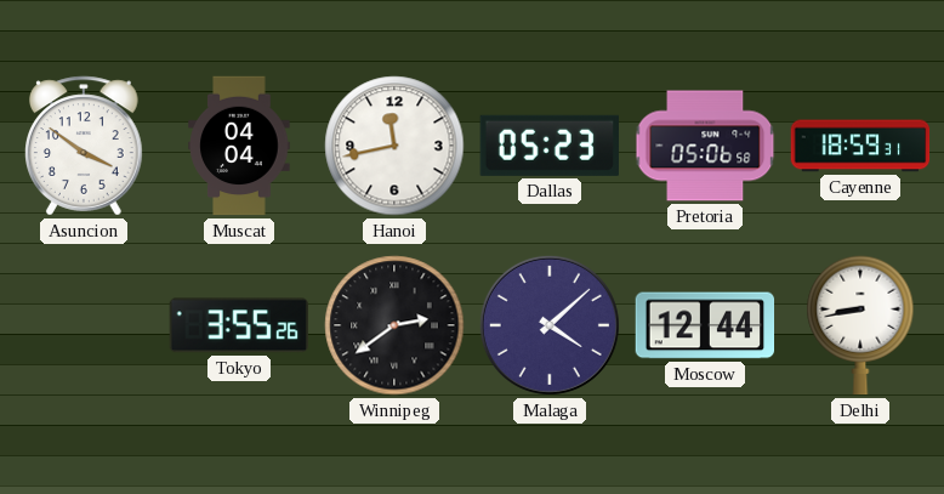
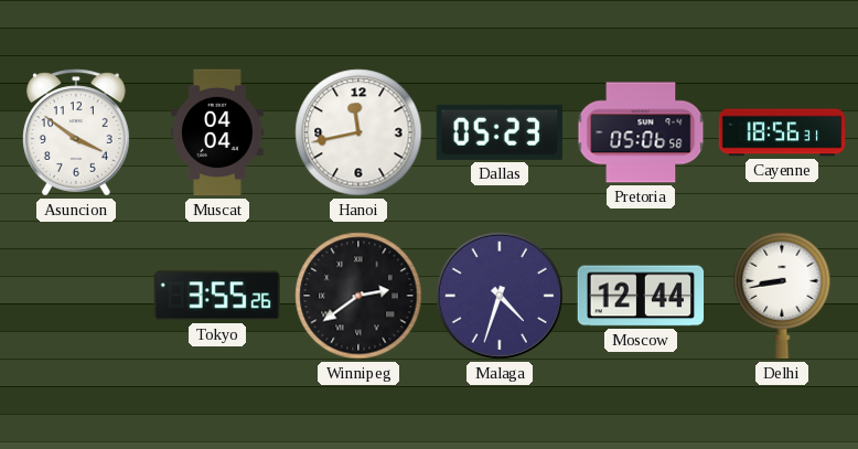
Cayenne: 18:59 -> 18:56 (782, 132)
Malaga: 4:08 -> 4:33 (500, 296)
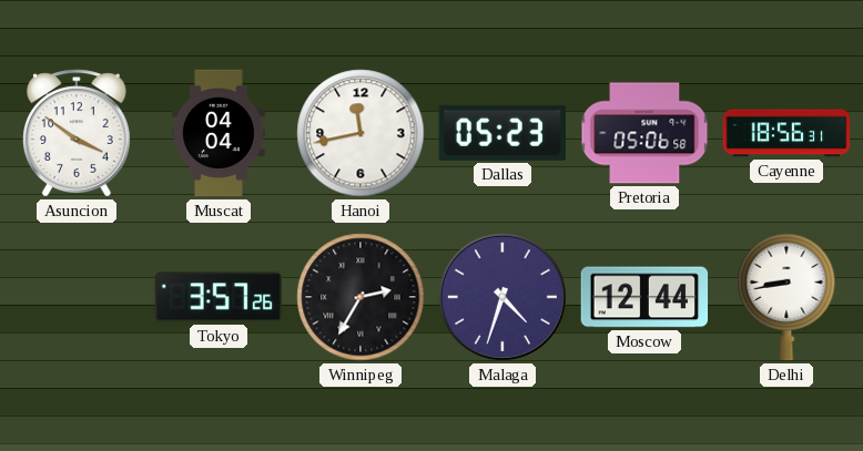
Tokyo: 3:55 -> 3:57 (217, 297)
Winnipeg: 2:39 -> 2:35 (361, 297)
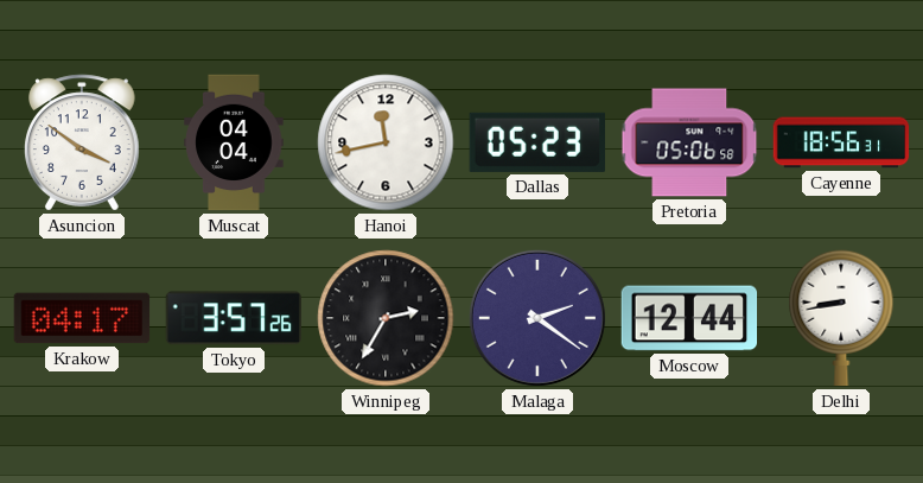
Krakow: none -> 04:17 (82, 318)
Malaga: 4:33 -> 2:21 (537, 318)
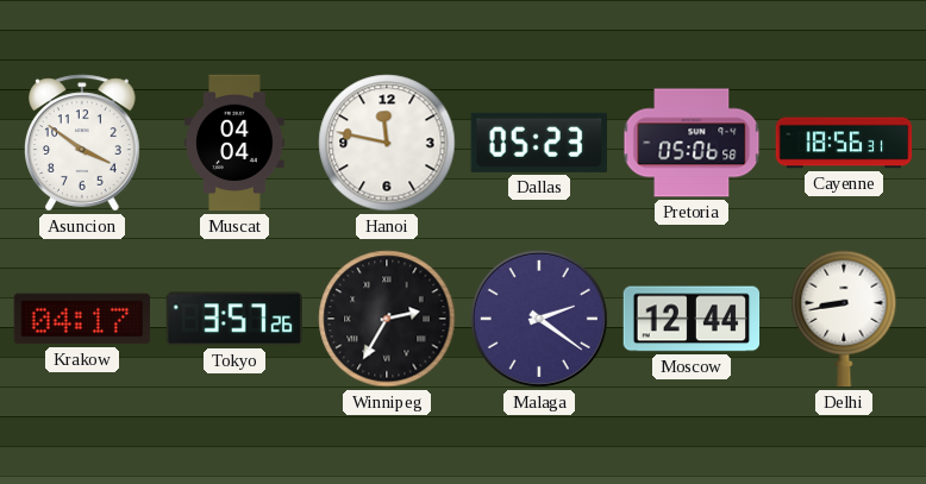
Hanoi: 11:43 -> 11:47 (387, 143)
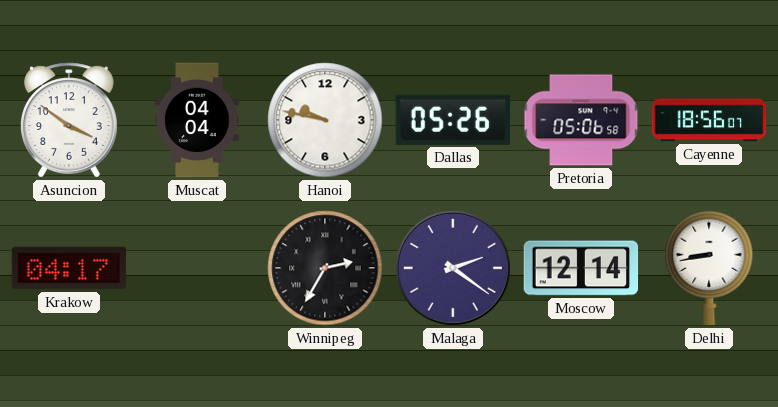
Hanoi: 11:47 -> 9:47 (325, 120)
Dallas: 05:23 -> 05:26 (453, 120)
Cayenne: 18:56:31 -> 18:56:07 (709, 120)
Tokyo: 3:57 -> none (233, 319)
Moscow: 12:44 -> 12:14 (581, 268)
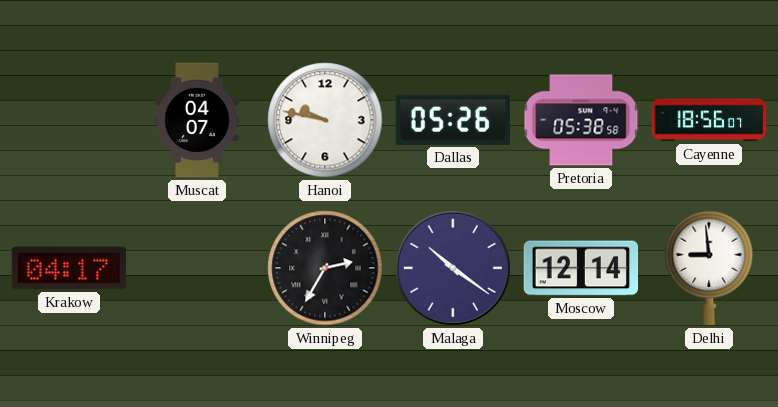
Asuncion: 3:51 -> none (70, 120)
Muscat: 04:04 -> 04:07 (197, 120)
Pretoria: 05:06 -> 05:38 (581, 120)
Malaga: 2:21 -> 10:21 (453, 268)
Delhi: 8:43 -> 8:59 (709, 268)
